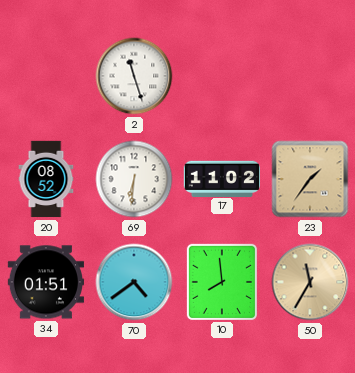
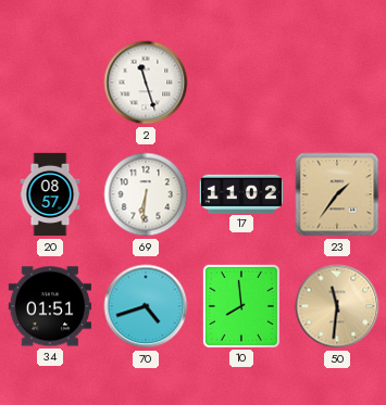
20: 08:52 -> 08:57 (50, 194)
70: 4:39 -> 4:42 (146, 306)
50: 11:35 -> 11:31 (337, 306)
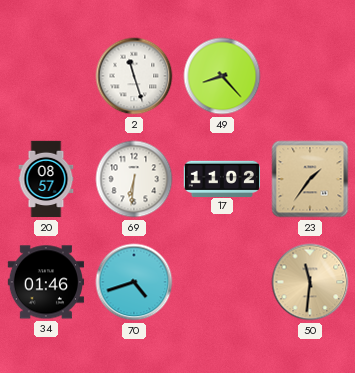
49: none -> 8:23 (222, 76)
34: 01:51 -> 01:46 (45, 282)
10: 7:59 -> none (240, 305)
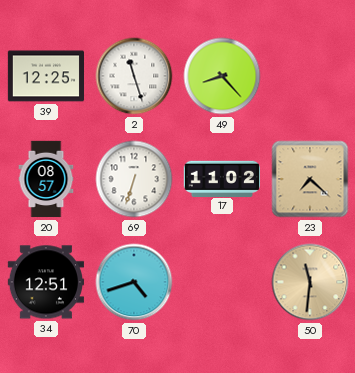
39: none -> 12:25 (45, 76)
69: 6:31 -> 6:33 (134, 179)
23: 1:36 -> 7:22 (310, 179)
34: 01:46 -> 12:51 (45, 282)
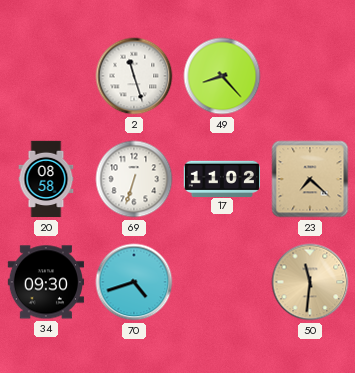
39: 12:25 -> none (45, 76)
20: 08:57 -> 08:58 (46, 179)
34: 12:51 -> 09:30 (45, 282)
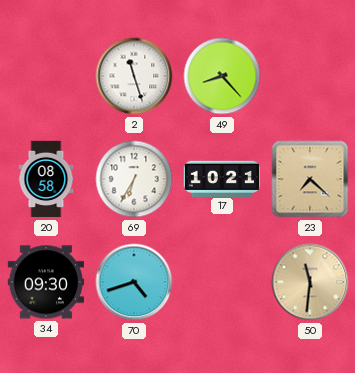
69: 6:33 -> 6:35 (134, 179)
17: 11:02 -> 10:21 (221, 178)
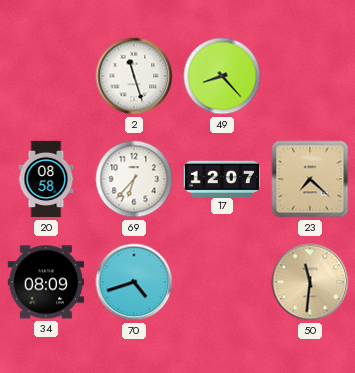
69: 6:35 -> 6:37 (134, 179)
17: 10:21 -> 12:07 (221, 178)
34: 09:30 -> 08:09 (45, 282)
